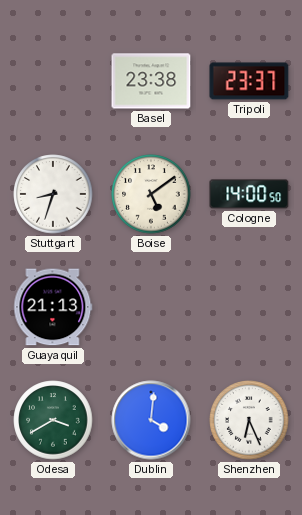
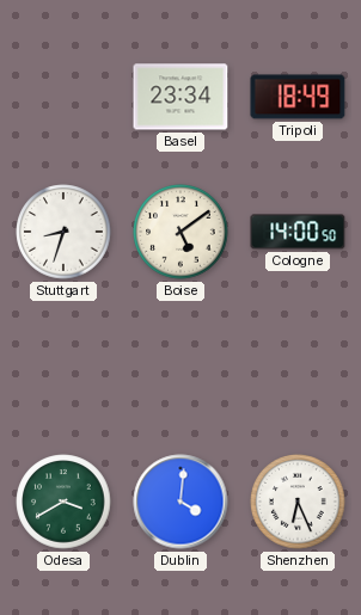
Basel: 23:38 -> 23:34 (180, 97)
Tripoli: 23:37 -> 18:49 (298, 97)
Guayaquil: 21:13 -> none (53, 307)
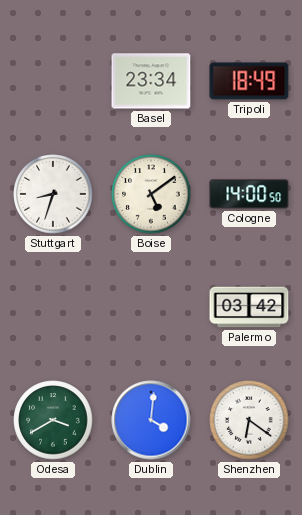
Palermo: none -> 03:42 (249, 307)
Shenzhen: 6:26 -> 6:21 (249, 420)
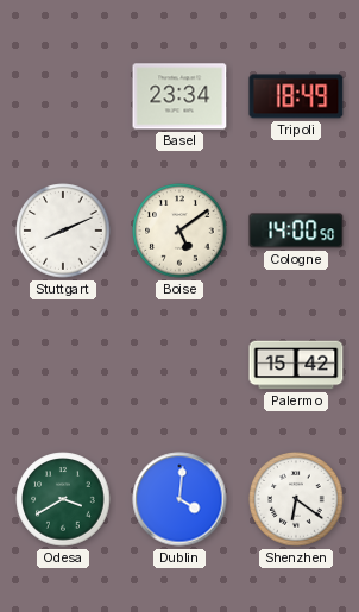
Stuttgart: 8:33 -> 8:11 (63, 231)
Palermo: 03:42 -> 15:42 (296, 365)
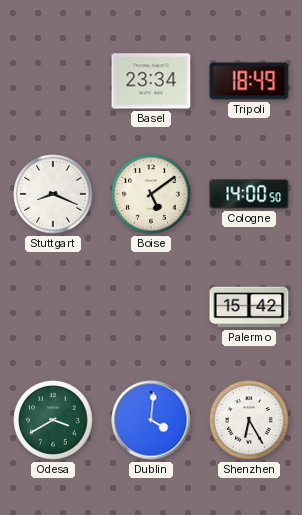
Stuttgart: 8:11 -> 8:19 (53, 194)
Shenzhen: 6:21 -> 6:25 (249, 420)
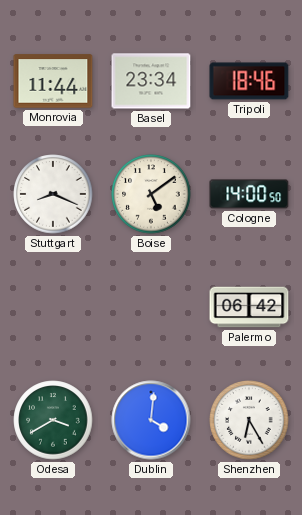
Monrovia: none -> 11:44 (53, 81)
Tripoli: 18:49 -> 18:46 (249, 81)
Palermo: 15:42 -> 06:42 (249, 307)
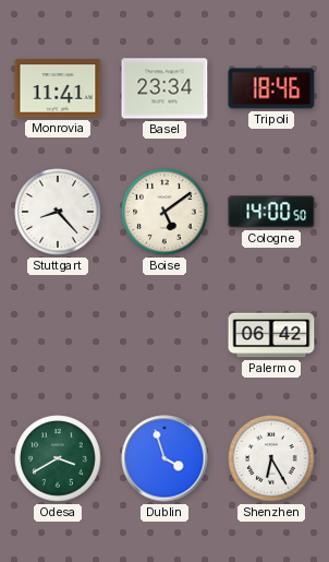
Monrovia: 11:44 -> 11:41 (58, 88)
Stuttgart: 8:19 -> 8:23 (58, 212)
Dublin: 4:01 -> 3:57 (164, 458)
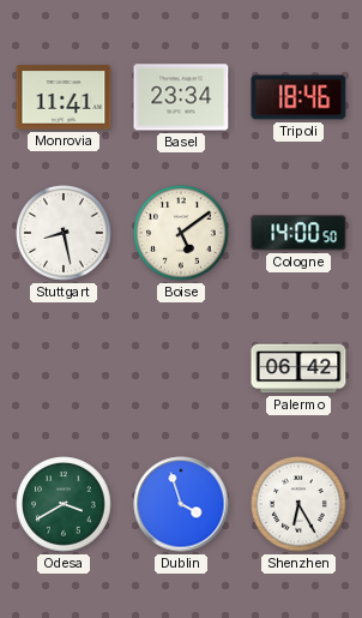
Stuttgart: 8:23 -> 8:28 (64, 233)
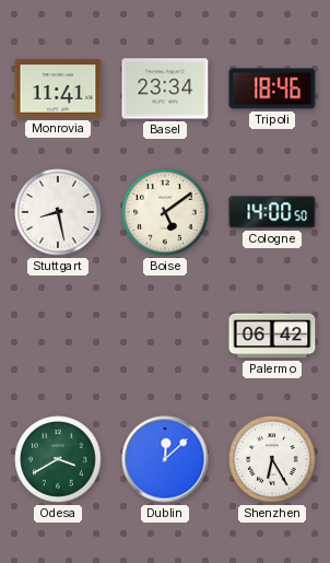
Dublin: 3:57 -> 12:08 (165, 459)
